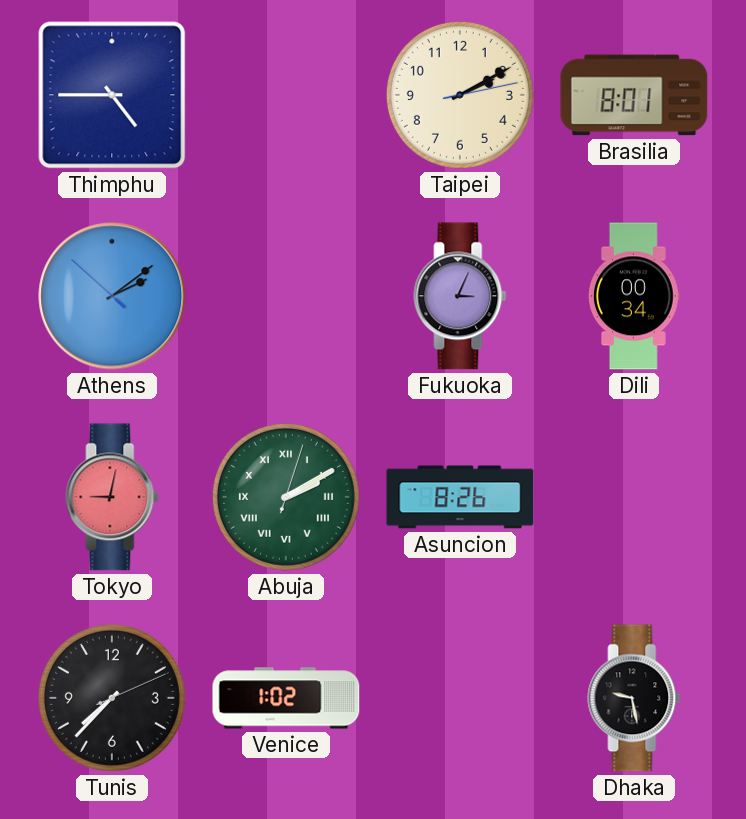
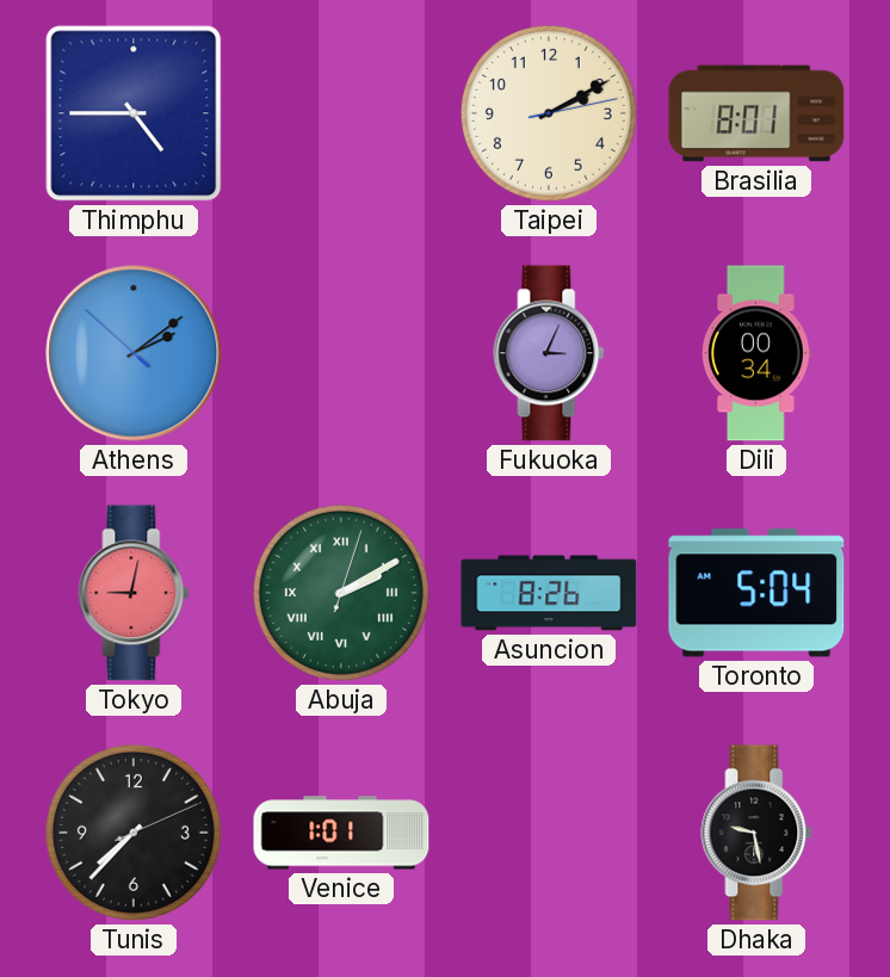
Toronto: none -> 5:04 (756, 593)
Venice: 1:02 -> 1:01 (341, 833)
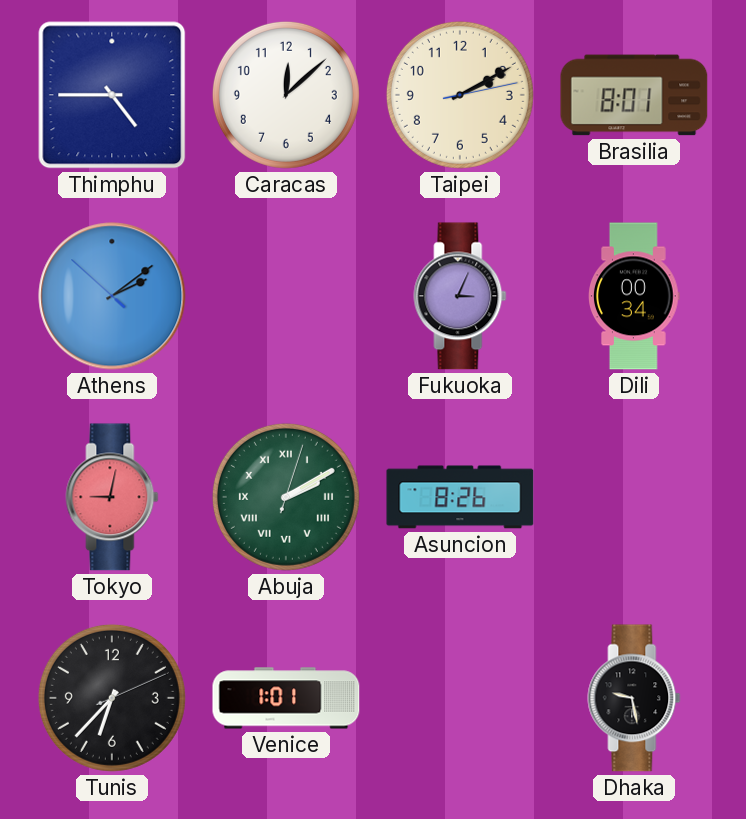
Caracas: none -> 12:08 (286, 95)
Toronto: 5:04 -> none (756, 593)
Tunis: 7:37 -> 6:37 (112, 698)
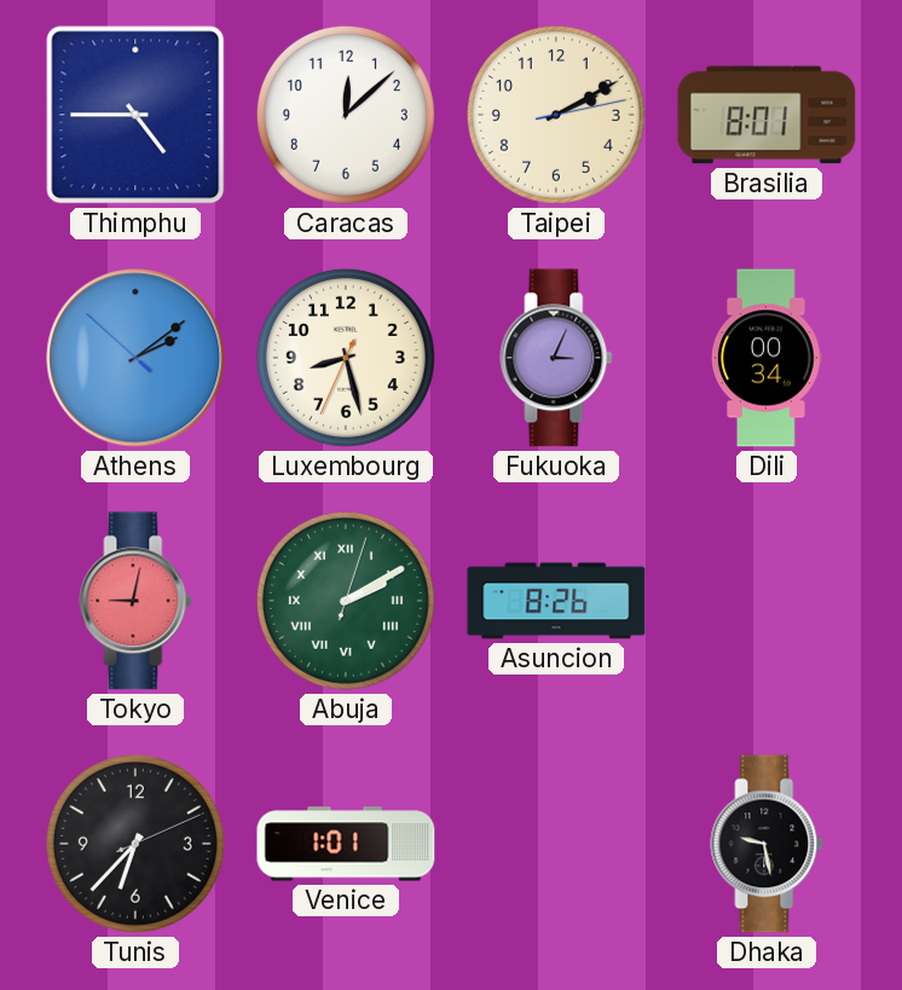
Luxembourg: none -> 8:27 (346, 358)
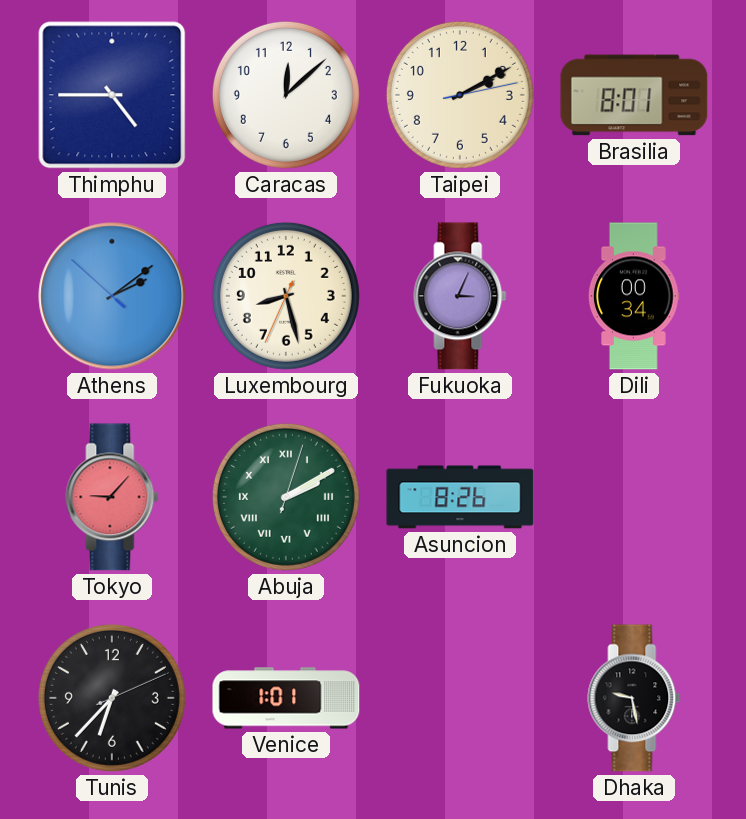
Tokyo: 9:02 -> 9:07 (112, 497)
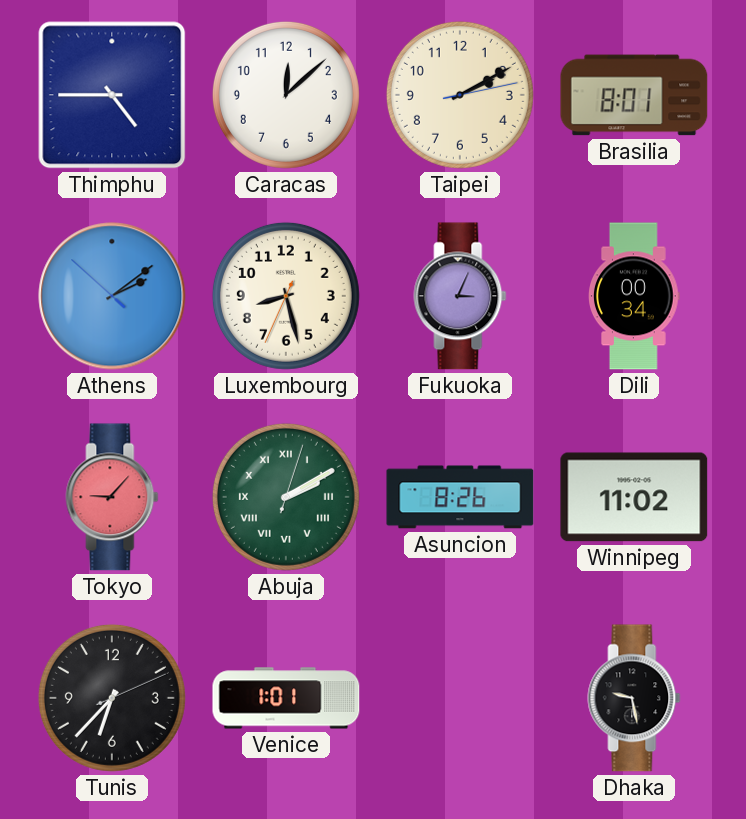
Winnipeg: none -> 11:02 (634, 497)
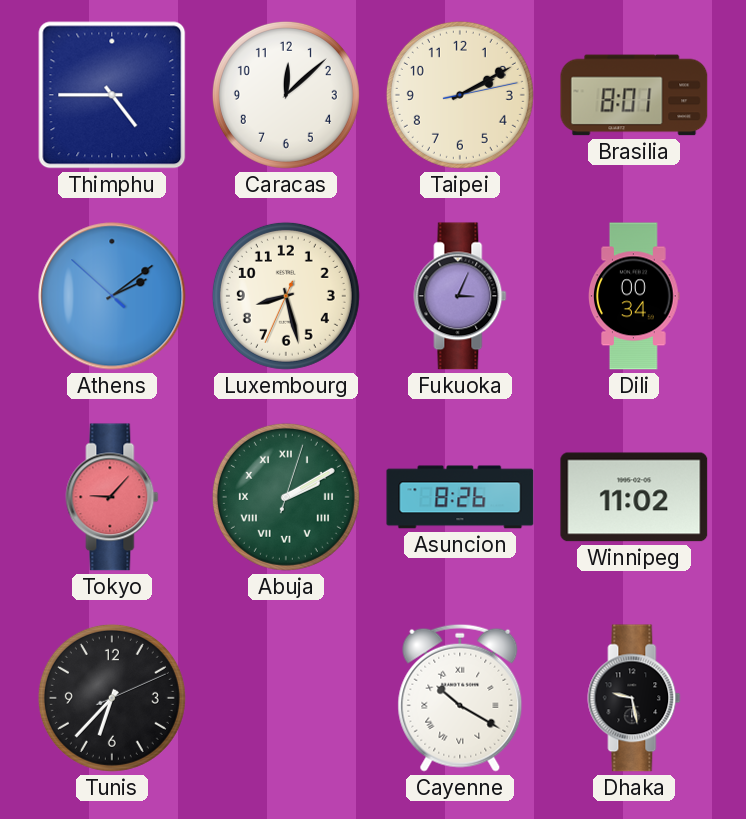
Venice: 1:01 -> none (286, 698)
Cayenne: none -> 10:20 (460, 698)
